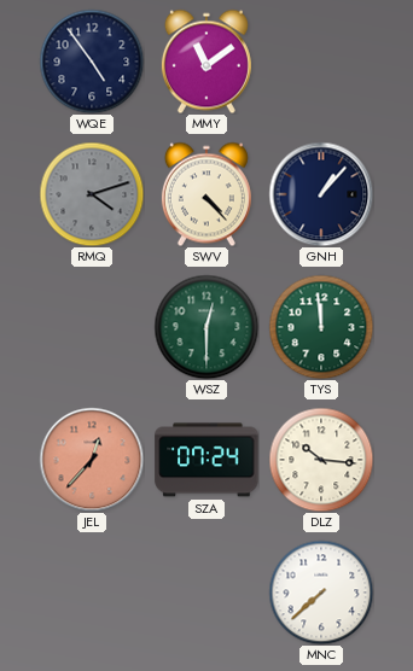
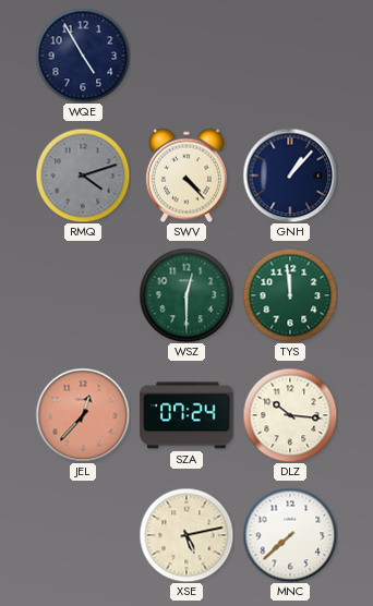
WQE: 4:54 -> 4:55 (83, 56)
MMY: 11:09 -> none (206, 62)
XSE: none -> 5:13 (186, 535)
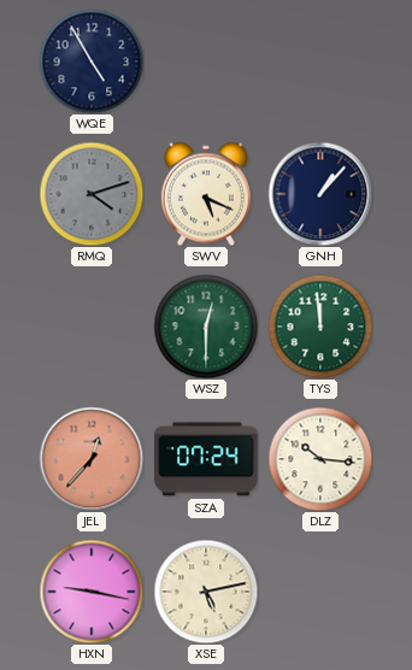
SWV: 4:23 -> 5:19 (206, 194)
HXN: none -> 9:17 (92, 592)
MNC: 7:38 -> none (290, 535)
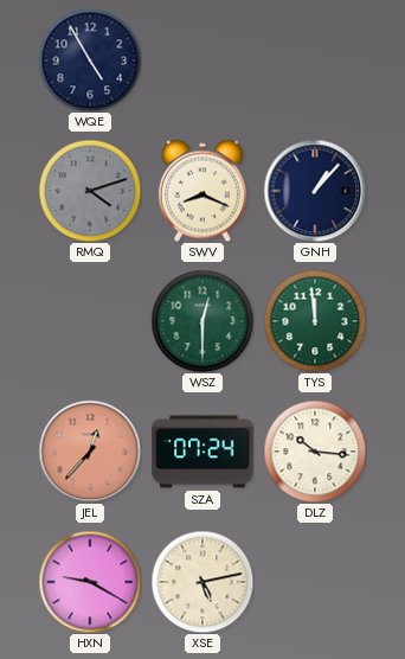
SWV: 5:19 -> 8:19 (202, 191)
HXN: 9:17 -> 9:20 (90, 582)
